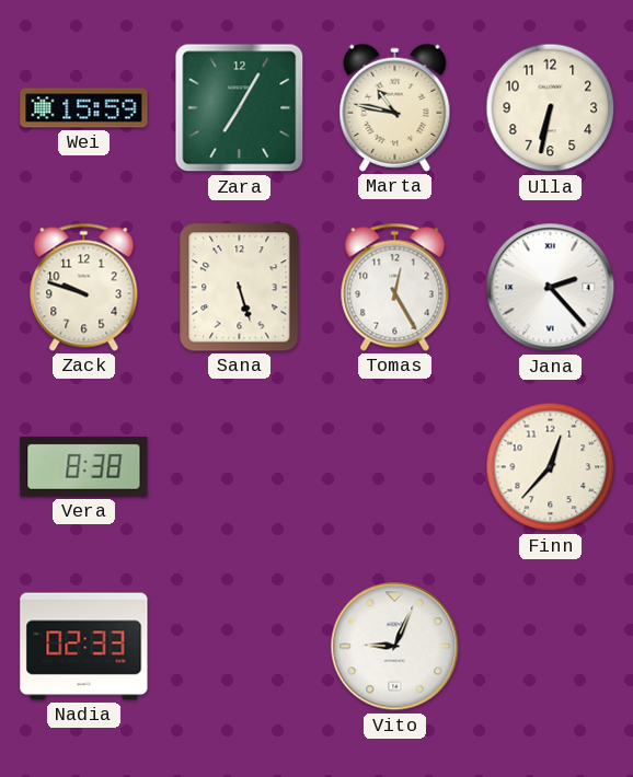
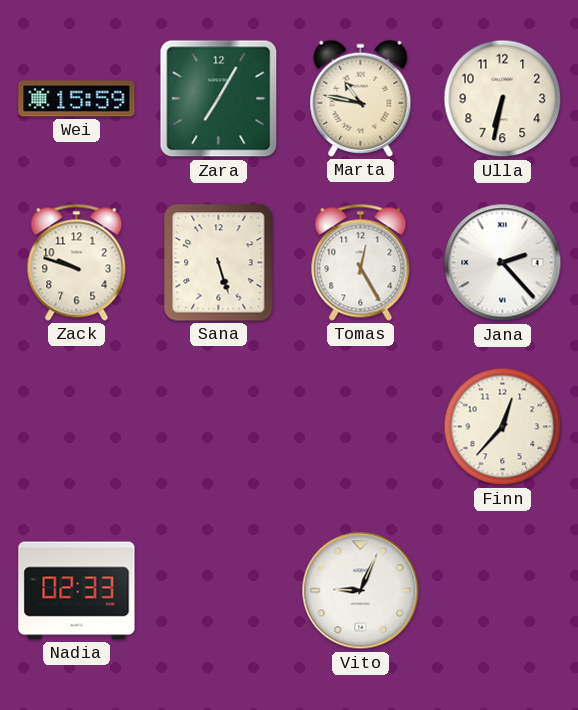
Vera: 8:38 -> none (84, 466)
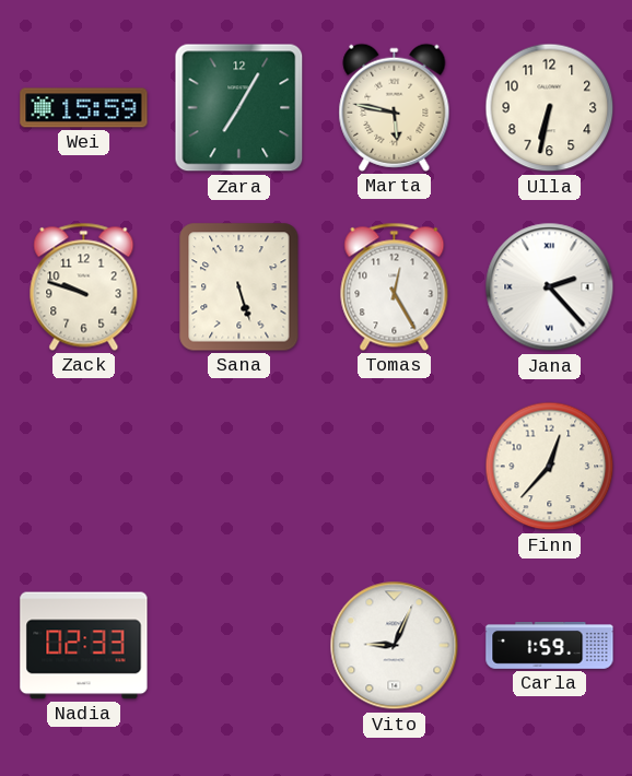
Marta: 10:47 -> 5:47 (395, 107)
Carla: none -> 1:59 (550, 646)
